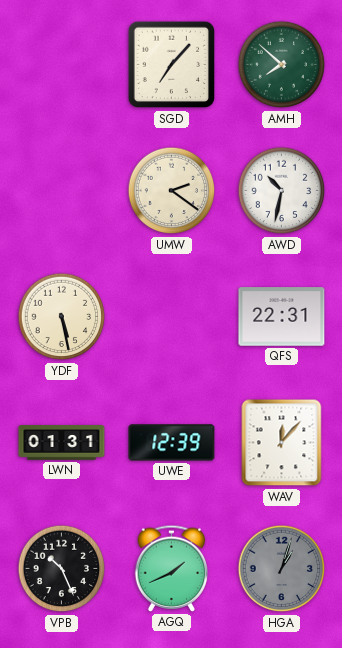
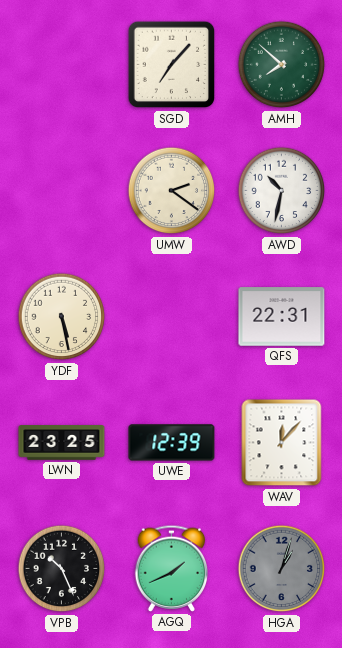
LWN: 01:31 -> 23:25 (62, 443)
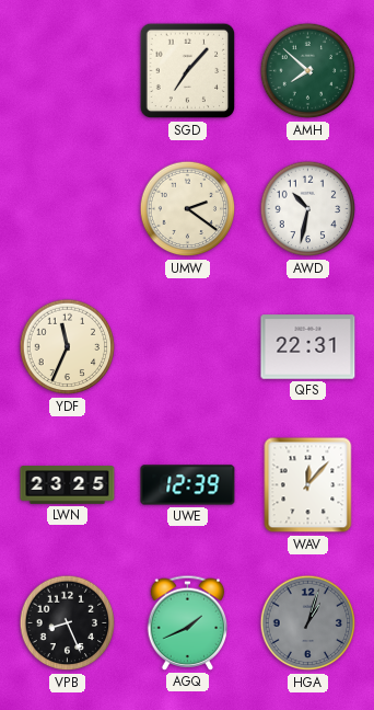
YDF: 5:28 -> 11:34 (68, 347)
VPB: 10:26 -> 8:26 (68, 623)
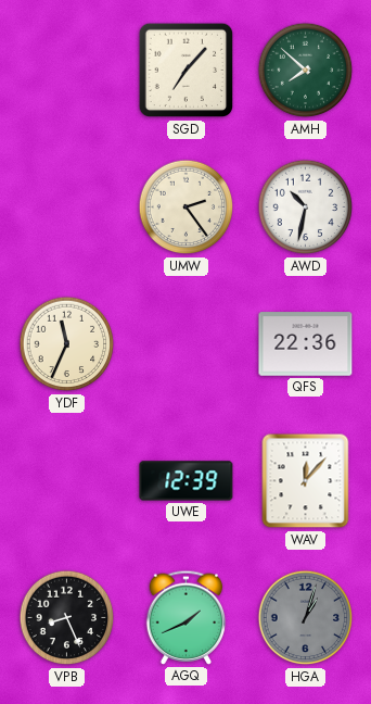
UMW: 2:21 -> 2:24 (187, 208)
QFS: 22:31 -> 22:36 (306, 344)
LWN: 23:25 -> none (68, 485)
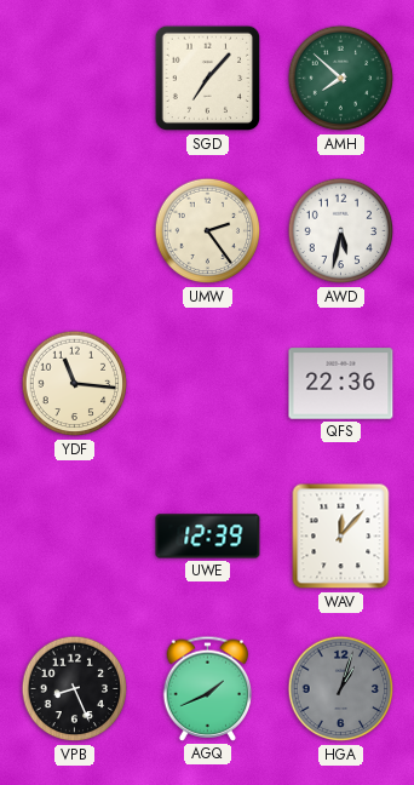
AWD: 10:32 -> 5:32 (341, 231)
YDF: 11:34 -> 11:16 (75, 384)
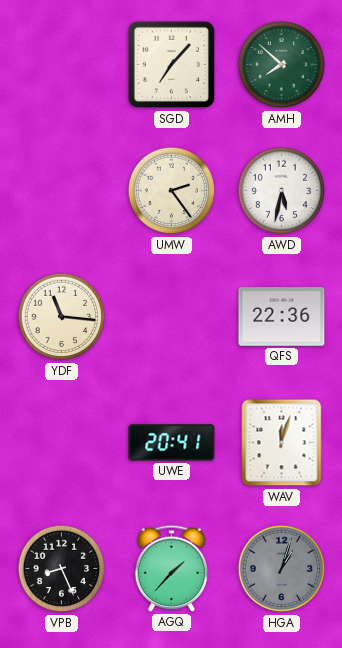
UWE: 12:39 -> 20:41 (172, 443)
WAV: 12:07 -> 12:03 (282, 443)
AGQ: 1:41 -> 1:37 (172, 568)
